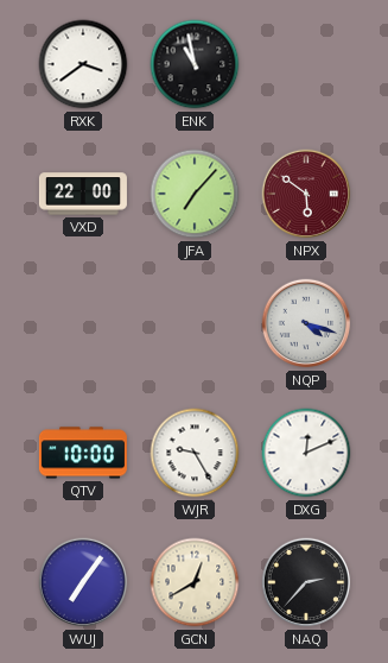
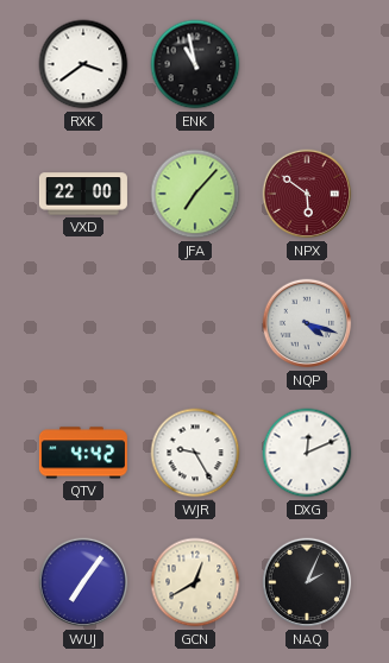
QTV: 10:00 -> 4:42 (83, 453)
NAQ: 2:37 -> 2:04 (307, 582)
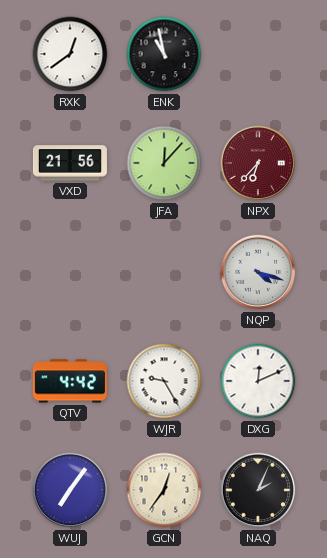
RXK: 3:39 -> 12:39 (70, 54)
VXD: 22:00 -> 21:56 (70, 163)
JFA: 7:07 -> 12:07 (164, 163)
NPX: 5:51 -> 6:37 (258, 163)
GCN: 12:40 -> 12:36 (164, 490)
